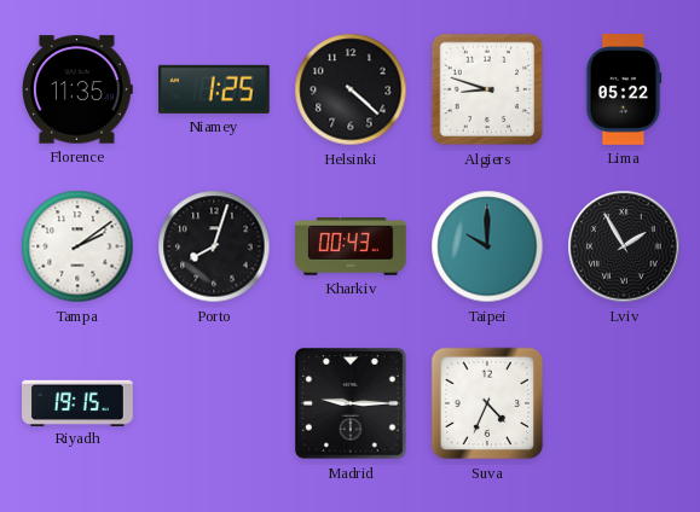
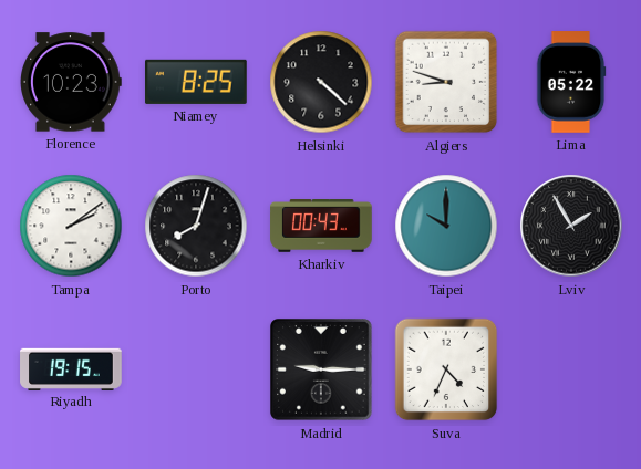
Florence: 11:35 -> 10:23 (72, 82)
Niamey: 1:25 -> 8:25 (197, 82)
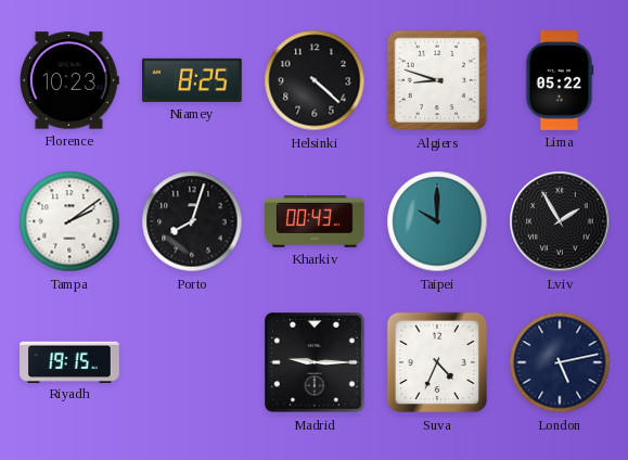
London: none -> 5:13 (560, 362)
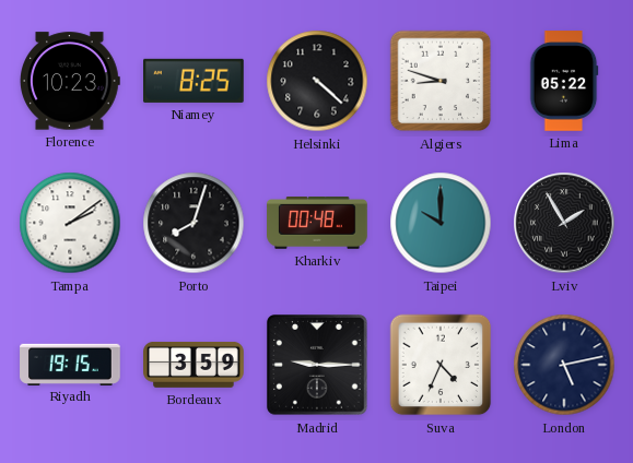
Kharkiv: 00:43 -> 00:48 (317, 224)
Bordeaux: none -> 3:59 (194, 365)
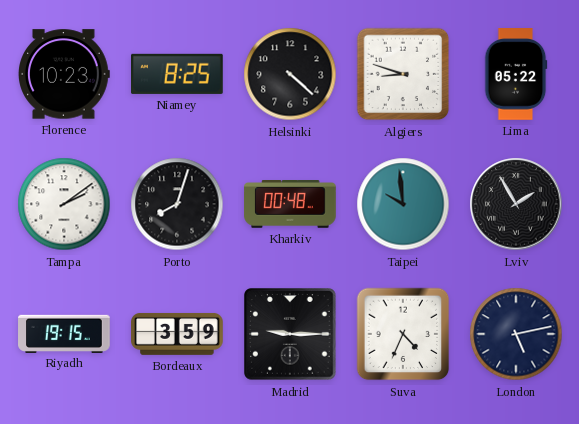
Taipei: 10:00 -> 9:59 (403, 204)
